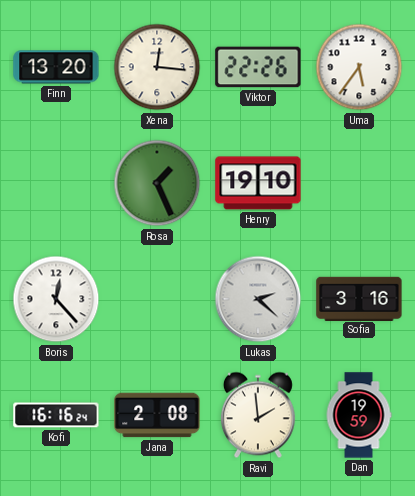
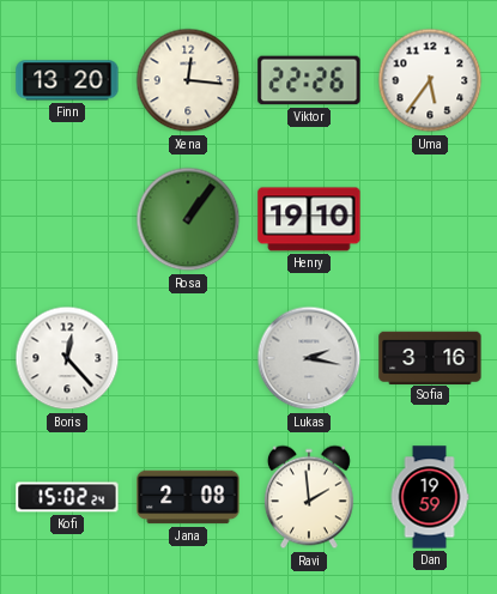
Rosa: 1:26 -> 1:06 (188, 219)
Lukas: 2:22 -> 2:17 (309, 358)
Kofi: 16:16 -> 15:02 (67, 497)
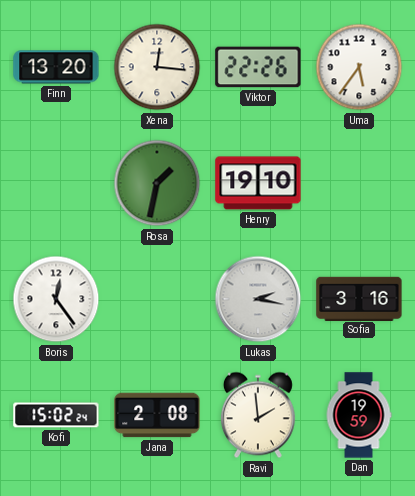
Rosa: 1:06 -> 1:32 (157, 183)
Boris: 12:23 -> 12:24 (56, 299)
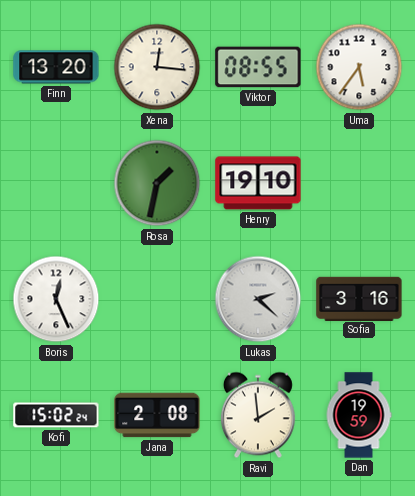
Viktor: 22:26 -> 08:55 (258, 67)
Boris: 12:24 -> 12:26 (56, 299)
Lukas: 2:17 -> 2:22 (258, 299)
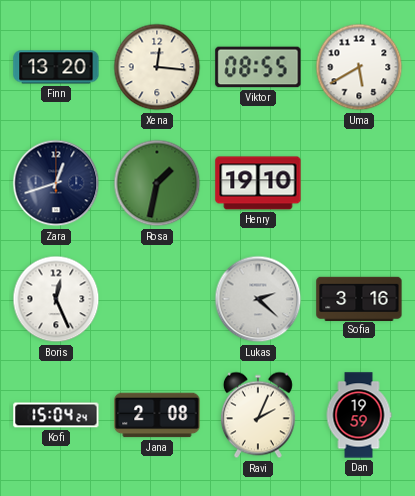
Uma: 5:36 -> 5:40 (359, 67)
Zara: none -> 12:42 (56, 183)
Kofi: 15:02 -> 15:04 (56, 415)
Ravi: 1:59 -> 2:04 (258, 415)
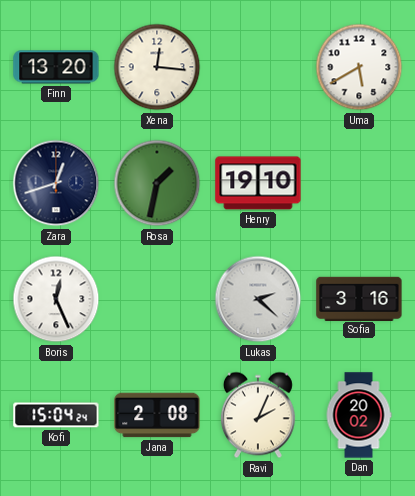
Viktor: 08:55 -> none (258, 67)
Dan: 19:59 -> 20:02 (359, 415)
